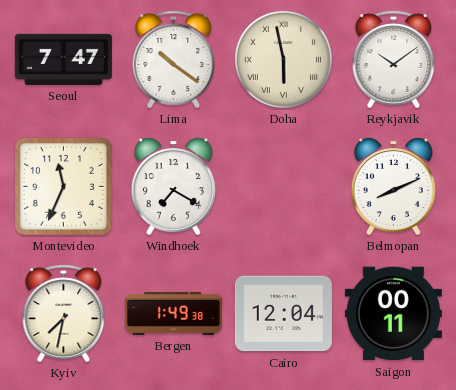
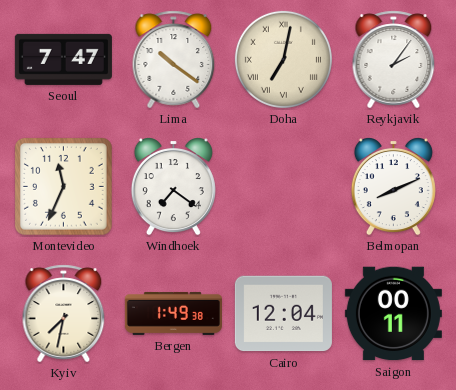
Doha: 5:58 -> 7:02 (283, 59)
Reykjavik: 10:09 -> 2:06 (394, 60)
Windhoek: 7:20 -> 7:21 (173, 187)
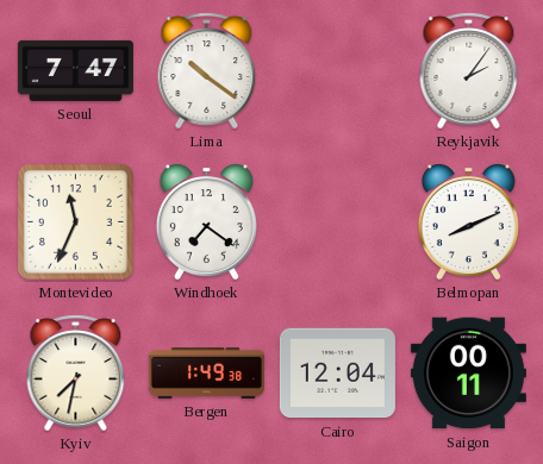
Doha: 7:02 -> none (283, 59)
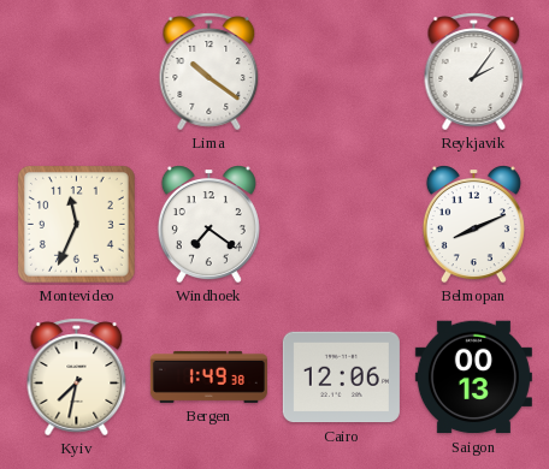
Seoul: 7:47 -> none (75, 70)
Cairo: 12:04 -> 12:06 (341, 378)
Saigon: 00:11 -> 00:13 (473, 378)
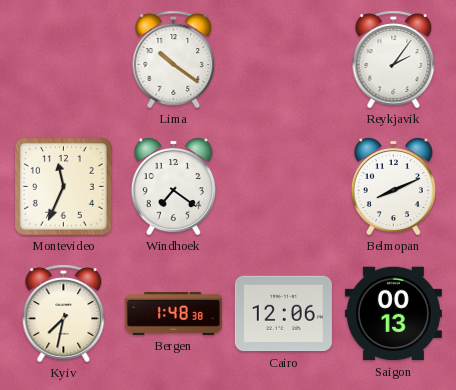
Bergen: 1:49 -> 1:48 (173, 314)
